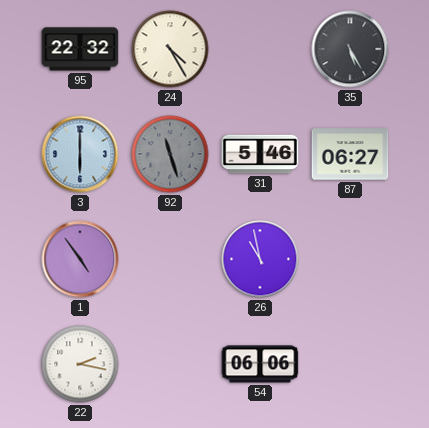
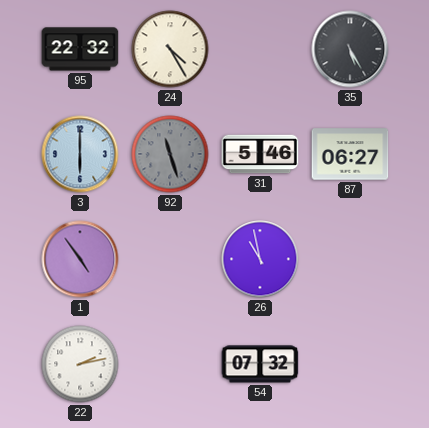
22: 2:17 -> 2:13 (80, 364)
54: 06:06 -> 07:32 (260, 364)
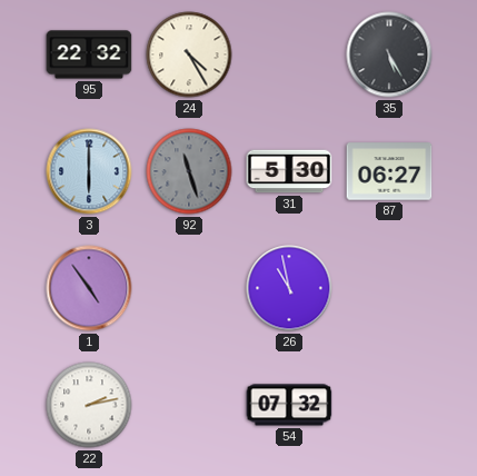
31: 5:46 -> 5:30 (289, 171)
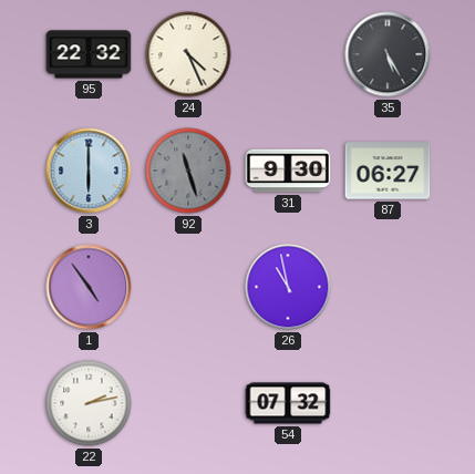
24: 4:25 -> 4:26 (188, 54)
31: 5:30 -> 9:30 (288, 171)
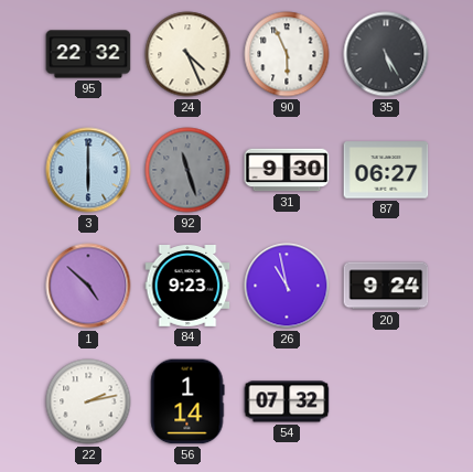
90: none -> 5:56 (287, 54)
1: 4:54 -> 4:52 (88, 286)
84: none -> 9:23 (187, 287)
20: none -> 9:24 (386, 286)
56: none -> 1:14 (187, 401)
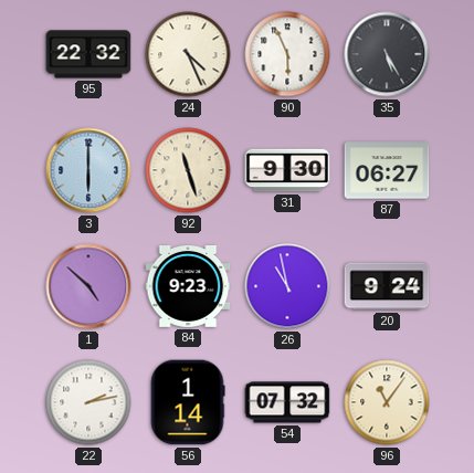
92 dial: grey -> cream (188, 170)
96: none -> 11:06 (387, 402)
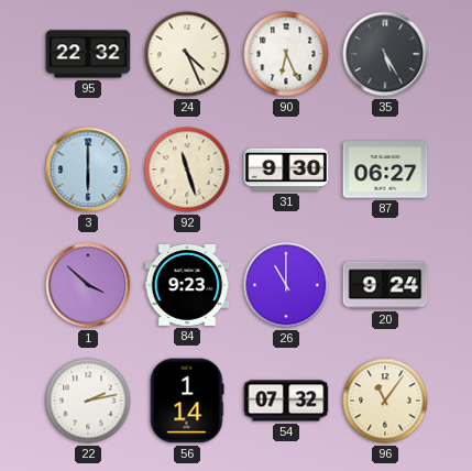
90: 5:56 -> 6:26 (286, 54)
1: 4:52 -> 3:52 (88, 285)
26: 10:58 -> 11:00 (286, 285)
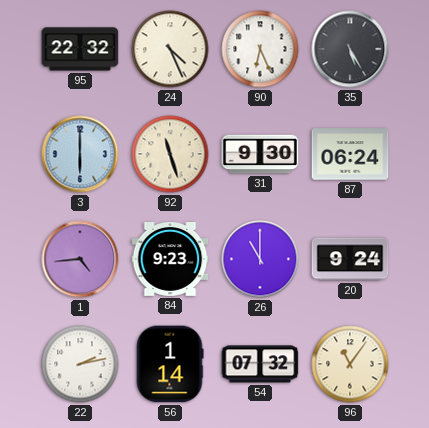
87: 06:27 -> 06:24 (350, 154)
1: 3:52 -> 4:44 (80, 259)
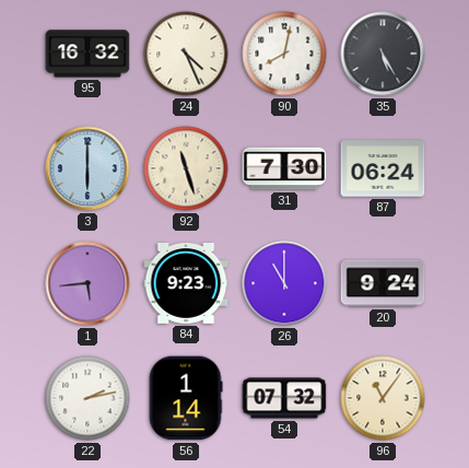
95: 22:32 -> 16:32 (87, 54)
90: 6:26 -> 8:02 (284, 54)
31: 9:30 -> 7:30 (284, 168)
1: 4:44 -> 5:44 (87, 283)
